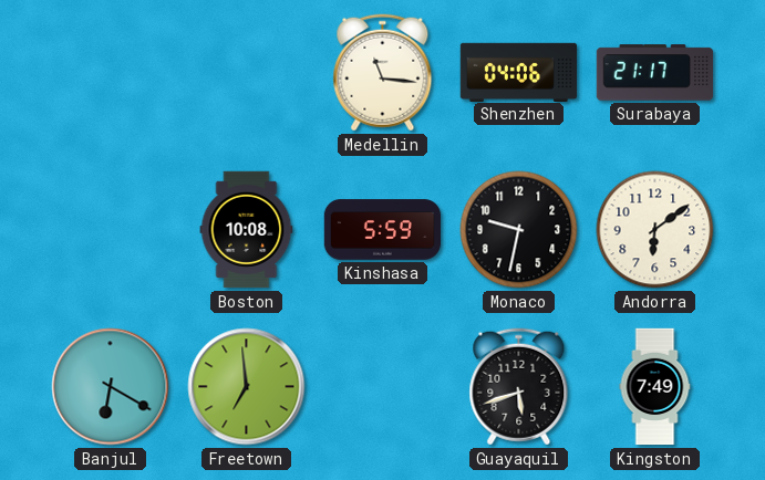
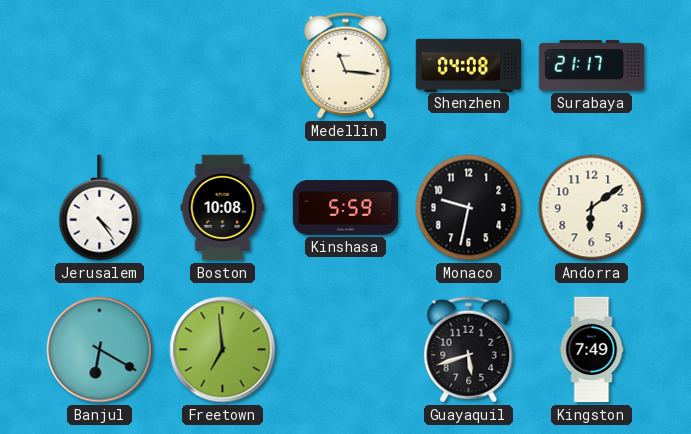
Shenzhen: 04:06 -> 04:08 (469, 65)
Jerusalem: none -> 4:24 (100, 208)
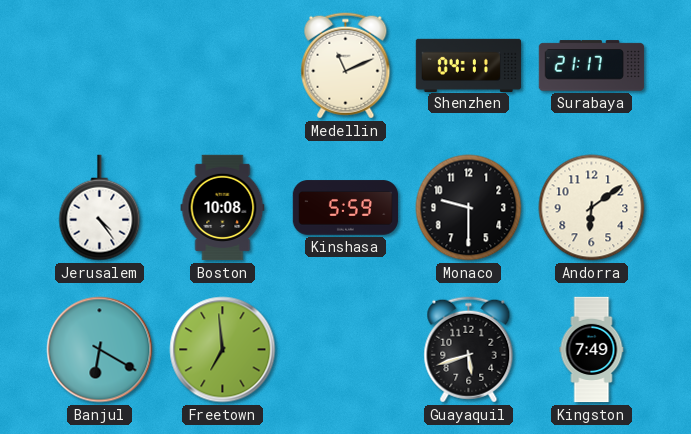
Medellin: 11:16 -> 11:11 (346, 66)
Shenzhen: 04:08 -> 04:11 (469, 65)
Monaco: 9:32 -> 9:30 (469, 208)
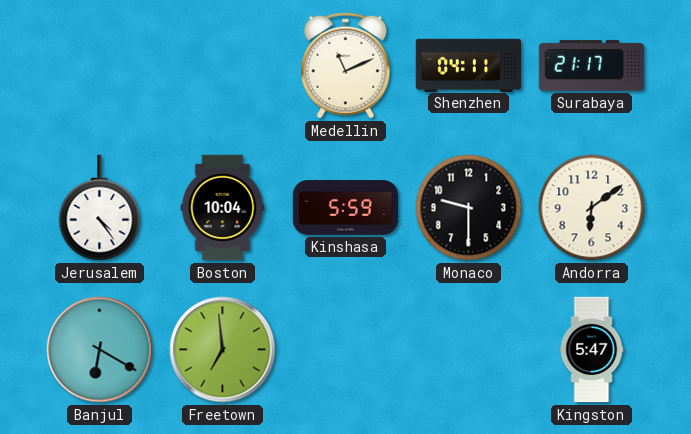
Boston: 10:08 -> 10:04 (223, 208)
Guayaquil: 5:42 -> none (469, 350)
Kingston: 7:49 -> 5:47 (592, 350)
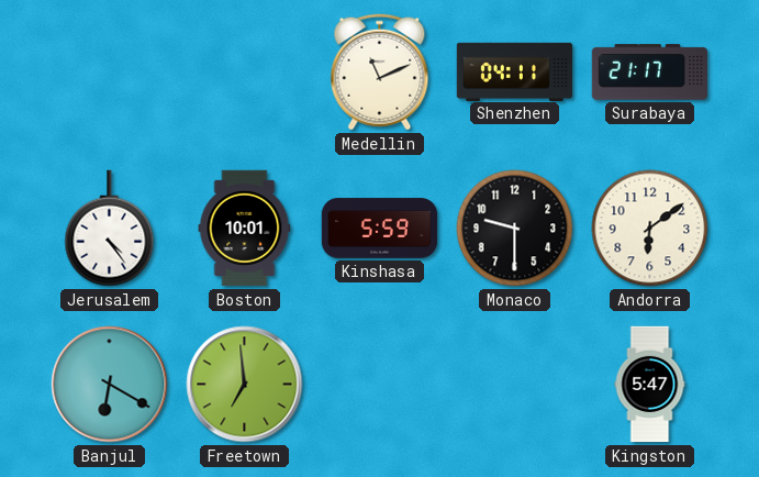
Boston: 10:04 -> 10:01 (245, 229)
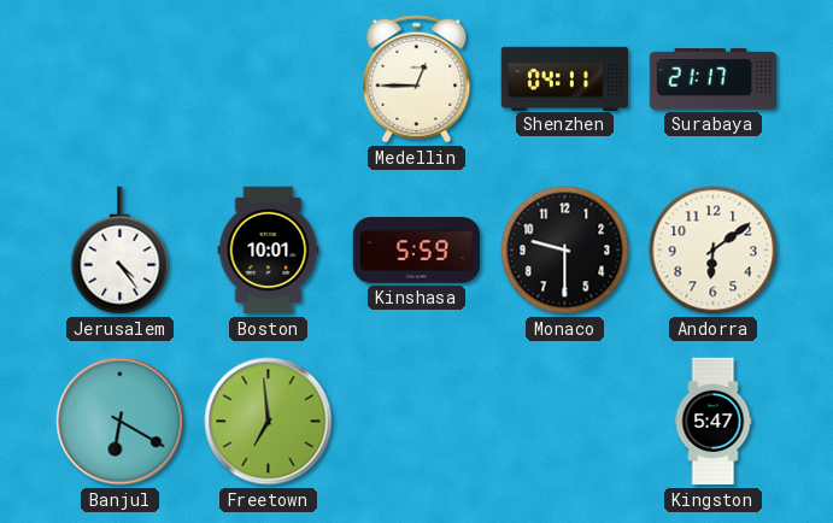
Medellin: 11:11 -> 12:45 (417, 80)
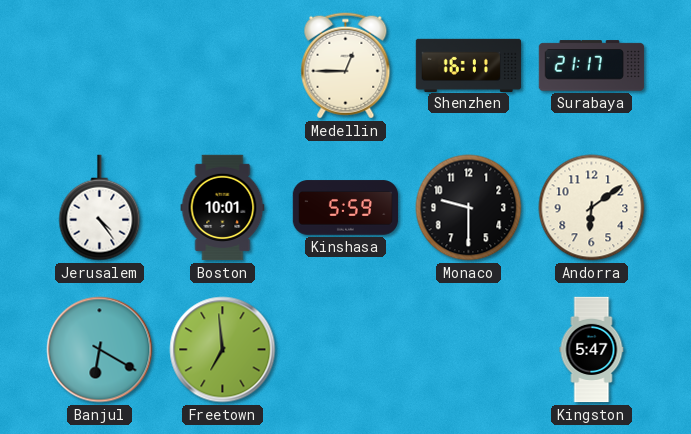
Shenzhen: 04:11 -> 16:11 (469, 65)
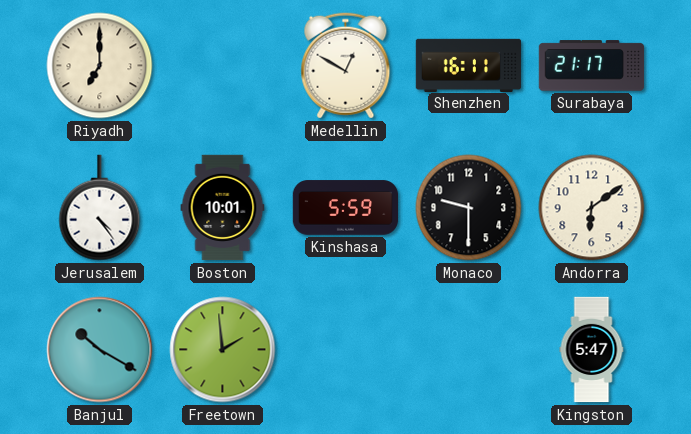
Riyadh: none -> 7:00 (100, 66)
Medellin: 12:45 -> 12:50 (346, 66)
Banjul: 6:20 -> 10:20 (100, 350)
Freetown: 6:59 -> 1:59 (223, 350)
